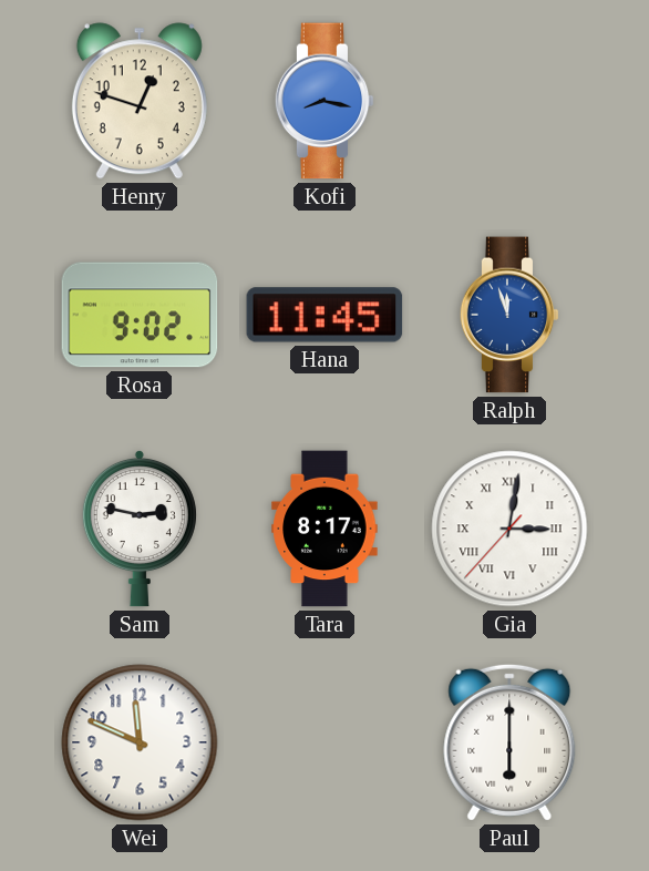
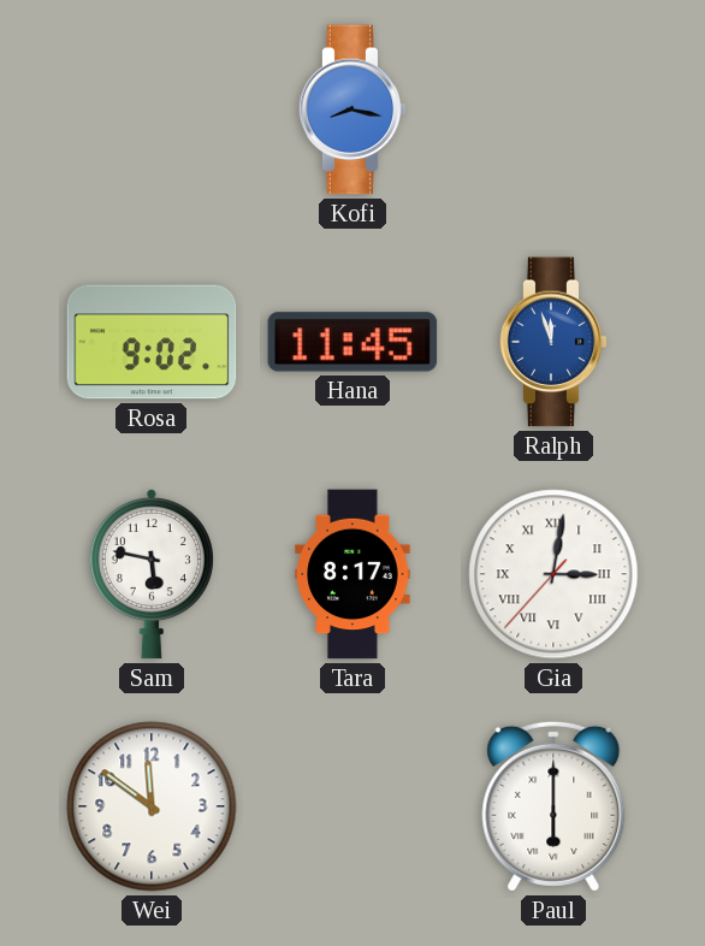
Henry: 12:48 -> none (140, 101)
Sam: 2:47 -> 5:47 (152, 574)
Wei: 11:49 -> 11:51 (152, 806)
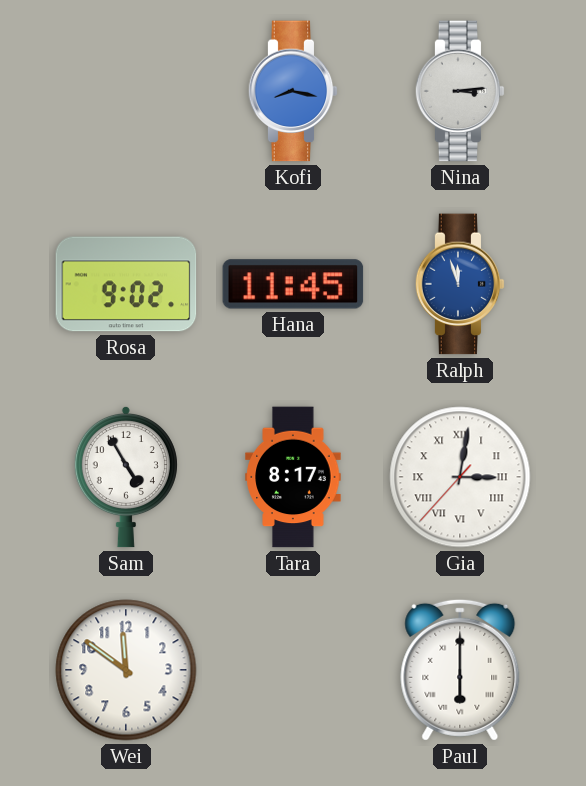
Nina: none -> 3:14 (460, 91)
Sam: 5:47 -> 4:55 (126, 477)
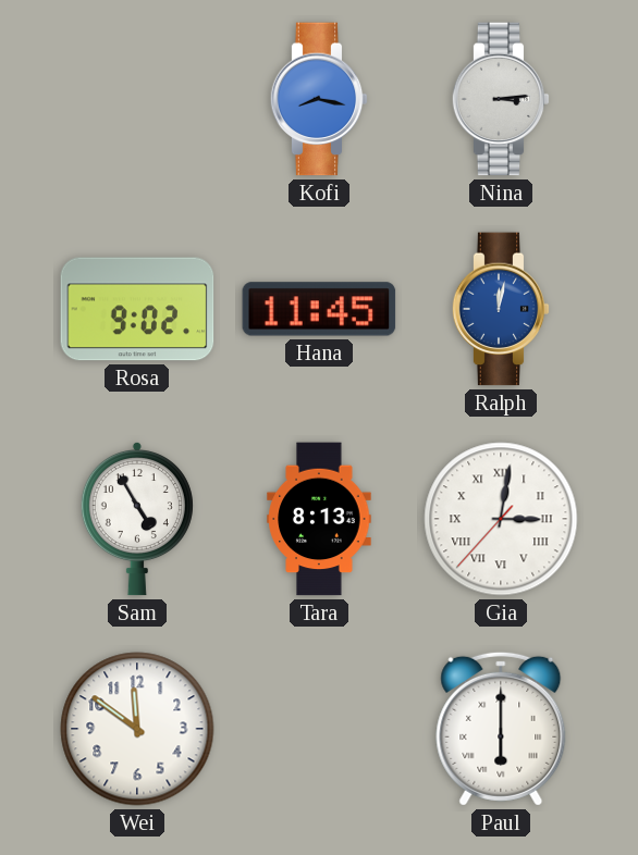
Ralph: 11:57 -> 12:02 (501, 309)
Tara: 8:17 -> 8:13 (319, 519)
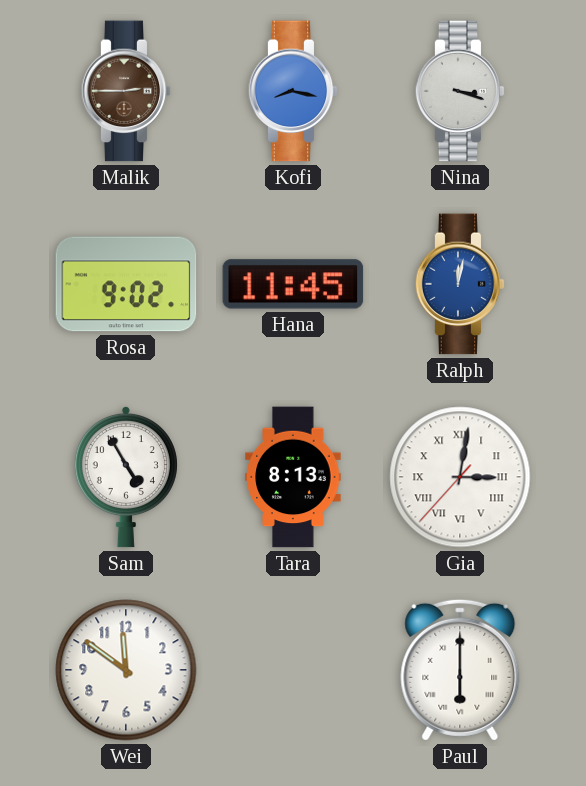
Malik: none -> 2:45 (126, 91)
Nina: 3:14 -> 3:18 (460, 91)
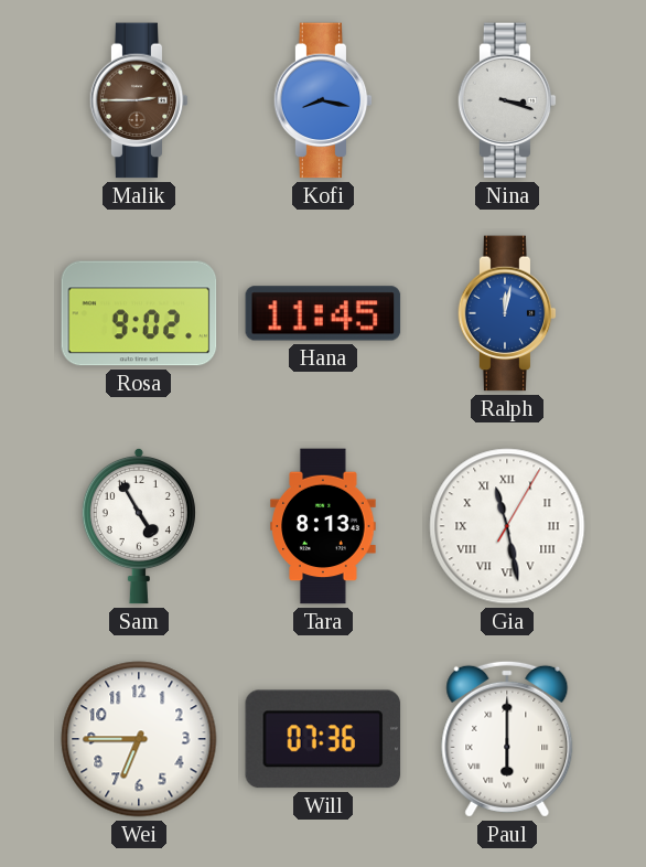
Gia: 3:01 -> 11:28 (507, 526)
Wei: 11:51 -> 6:45 (139, 739)
Will: none -> 07:36 (323, 739)
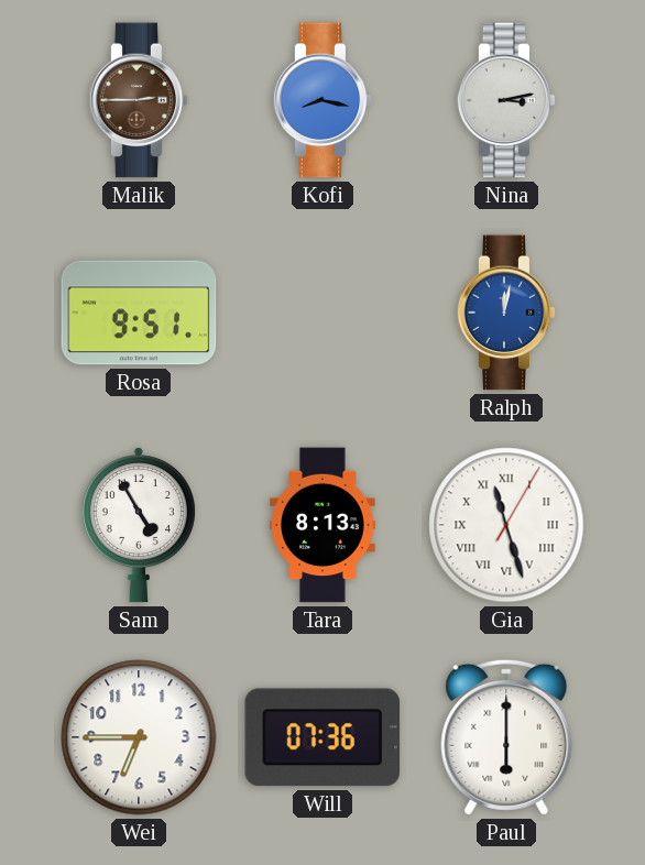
Nina: 3:18 -> 3:13 (506, 100)
Rosa: 9:02 -> 9:51 (139, 313)
Hana: 11:45 -> none (323, 313)
Gia: 11:28 -> 11:27 (506, 525)
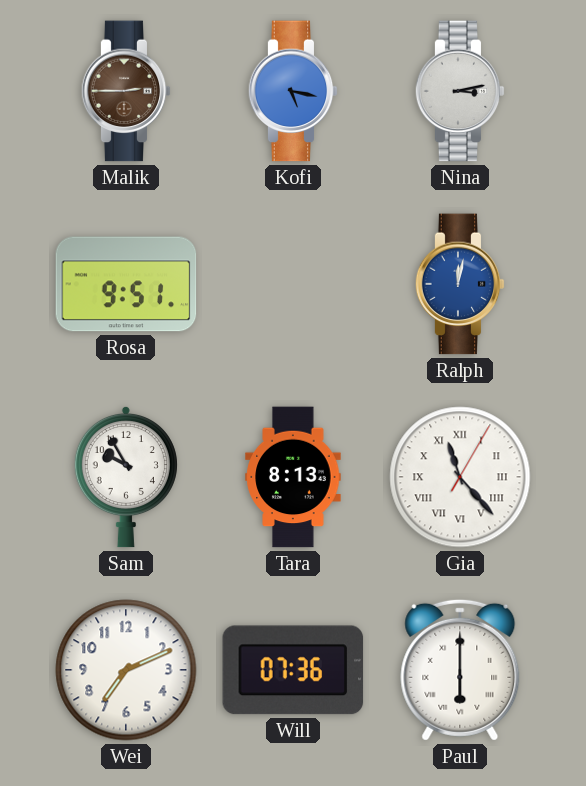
Kofi: 8:17 -> 5:17 (293, 91)
Sam: 4:55 -> 9:55 (126, 477)
Gia: 11:27 -> 11:23 (460, 477)
Wei: 6:45 -> 7:11 (126, 670)
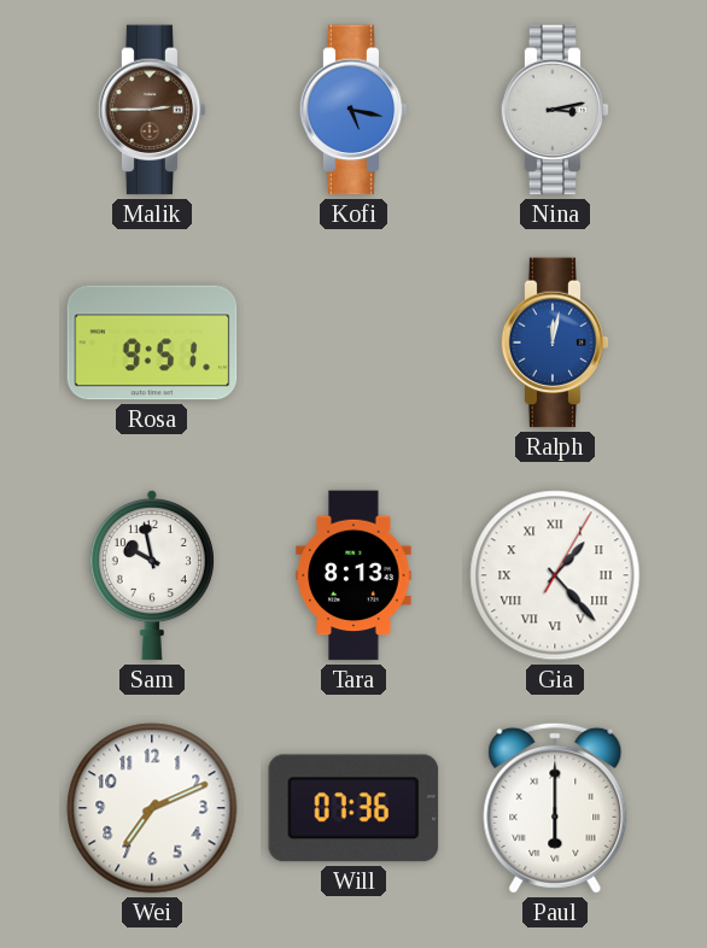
Sam: 9:55 -> 9:58 (152, 575)
Gia: 11:23 -> 1:23 (555, 575)
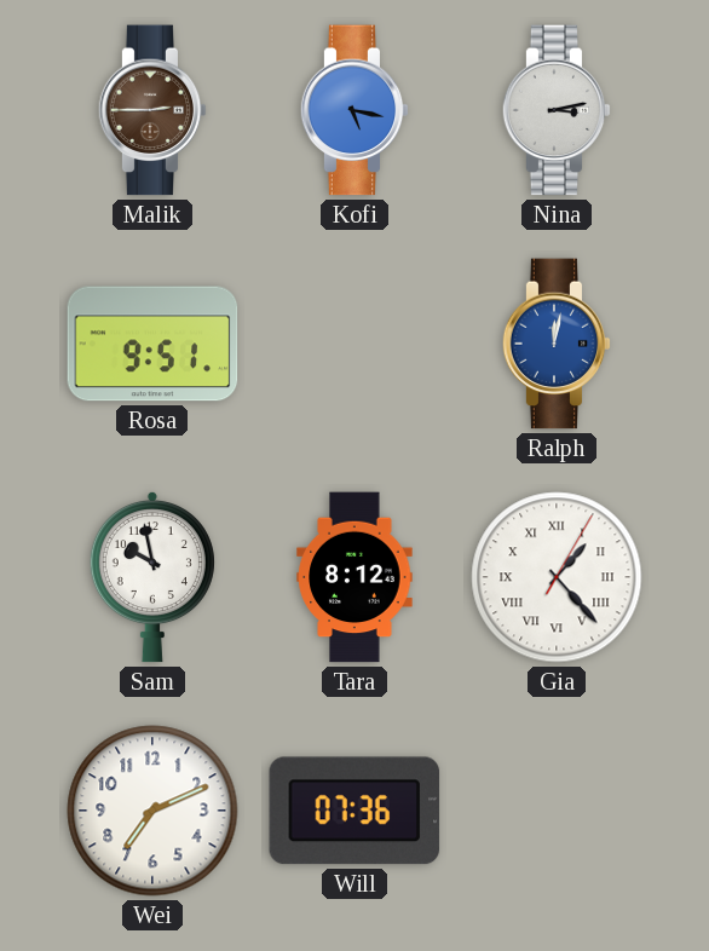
Tara: 8:13 -> 8:12 (354, 577)
Paul: 6:00 -> none (555, 808)
